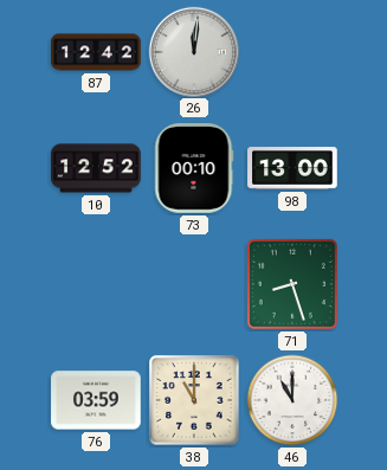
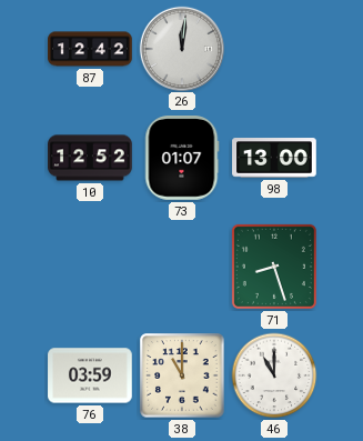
73: 00:10 -> 01:07 (182, 158)
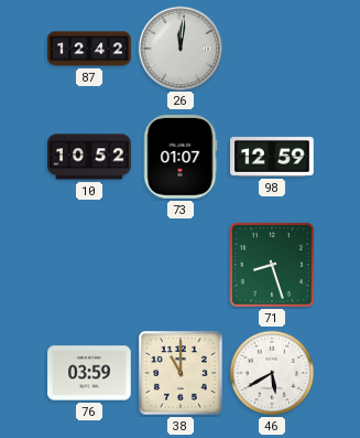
10: 12:52 -> 10:52 (89, 157)
98: 13:00 -> 12:59 (272, 157)
46: 11:00 -> 5:40 (272, 373)
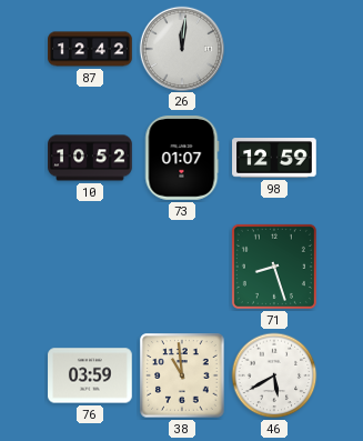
38: 11:00 -> 10:59 (182, 375)
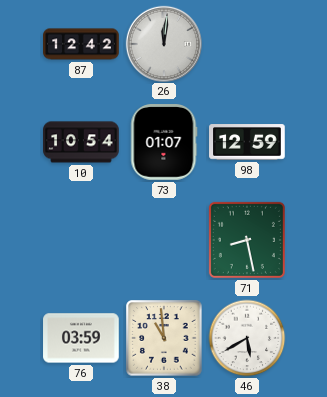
10: 10:52 -> 10:54 (81, 142)
71: 8:27 -> 8:28 (247, 240)
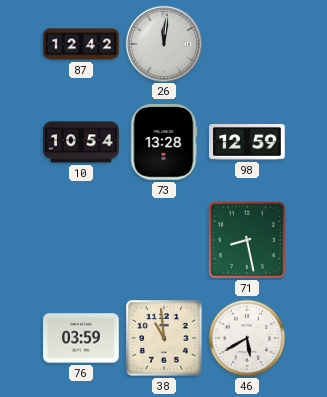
73: 01:07 -> 13:28 (164, 142)
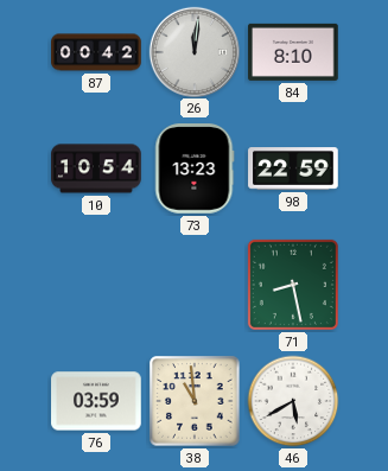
87: 12:42 -> 00:42 (96, 52)
84: none -> 8:10 (293, 52)
73: 13:28 -> 13:23 (195, 168)
98: 12:59 -> 22:59 (293, 168)
